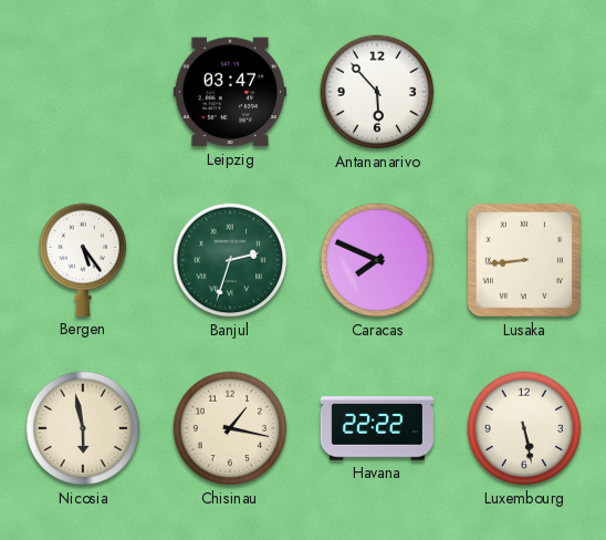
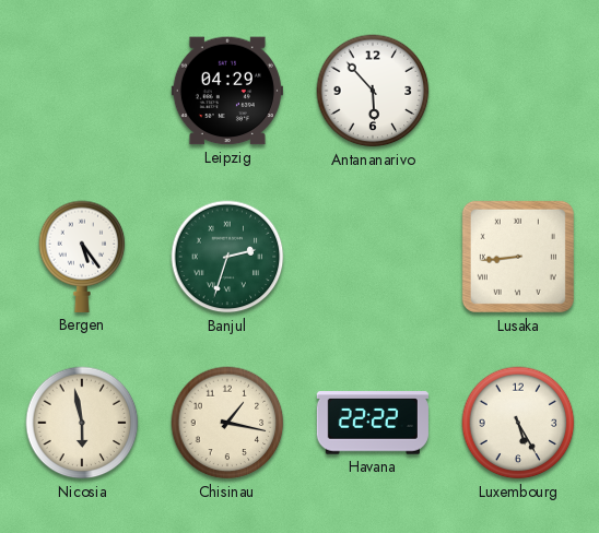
Leipzig: 03:47 -> 04:29 (227, 91)
Caracas: 7:49 -> none (377, 260)
Luxembourg: 5:28 -> 5:25 (518, 423)
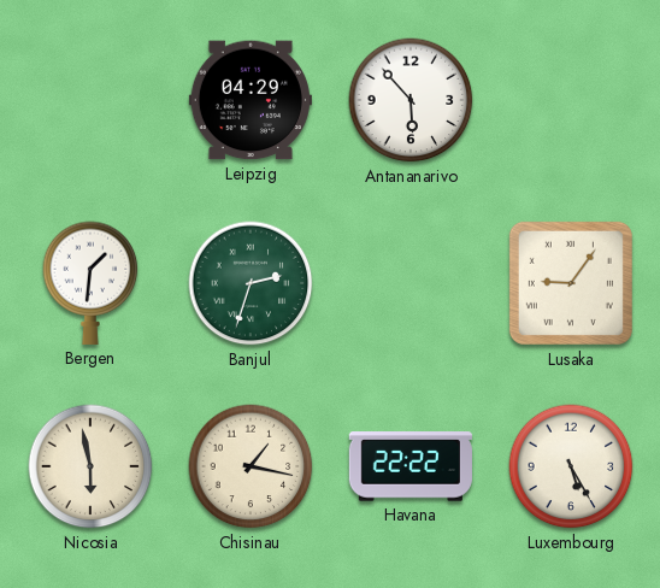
Bergen: 5:24 -> 1:31 (90, 283)
Lusaka: 8:44 -> 9:06 (571, 283)
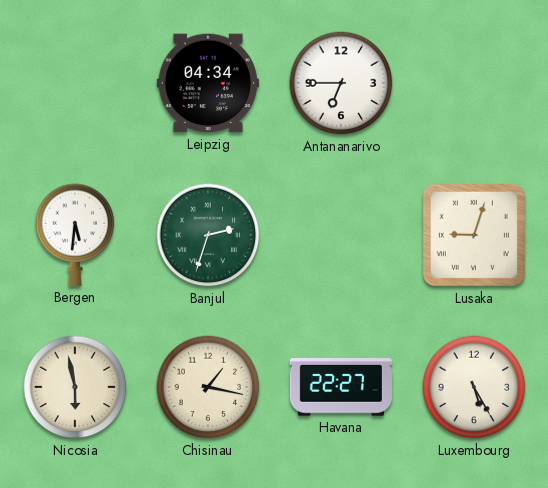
Leipzig: 04:29 -> 04:34 (208, 83)
Antananarivo: 5:53 -> 6:45 (341, 83)
Bergen: 1:31 -> 5:31 (75, 235)
Lusaka: 9:06 -> 9:03 (474, 235)
Havana: 22:22 -> 22:27 (341, 387)
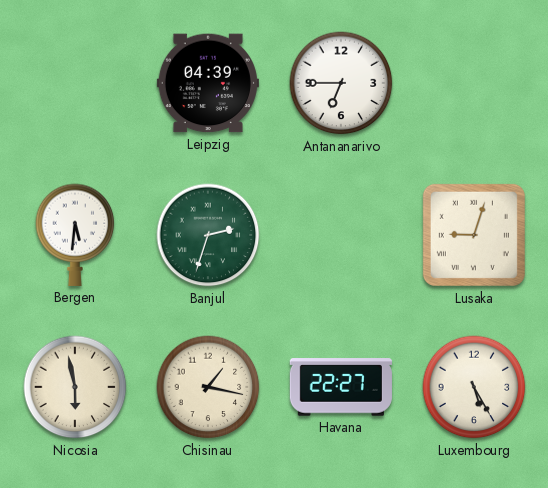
Leipzig: 04:34 -> 04:39 (208, 83)
